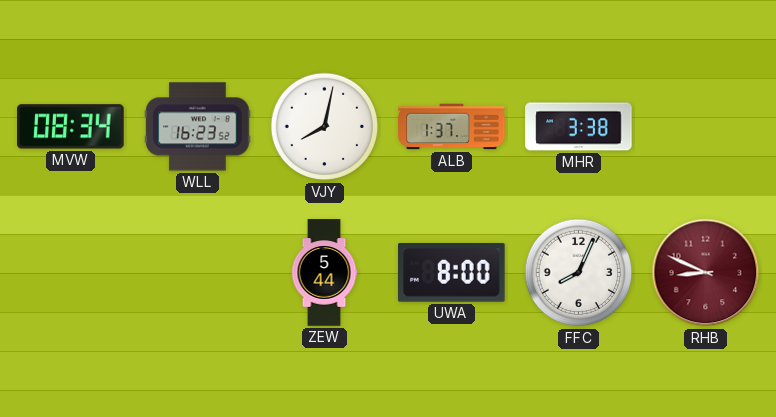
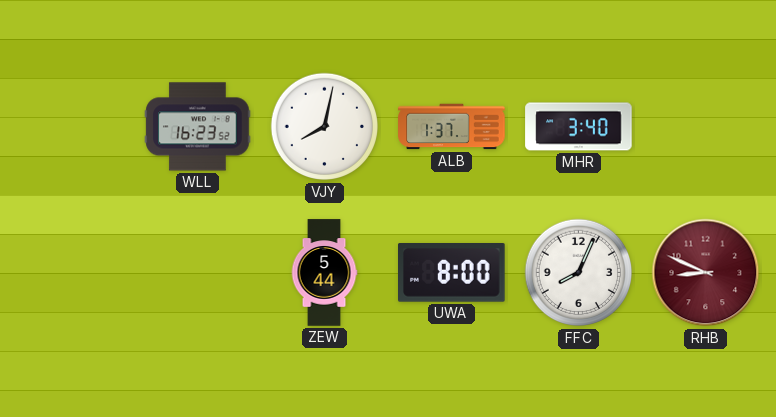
MVW: 08:34 -> none (71, 127)
MHR: 3:38 -> 3:40 (579, 127)
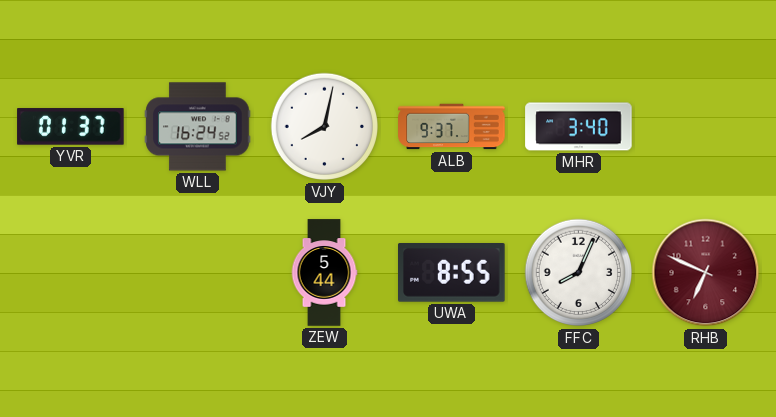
YVR: none -> 01:37 (71, 127)
WLL: 16:23 -> 16:24 (198, 127)
ALB: 1:37 -> 9:37 (452, 127)
UWA: 8:00 -> 8:55 (452, 273)
RHB: 8:49 -> 6:49 (706, 273)
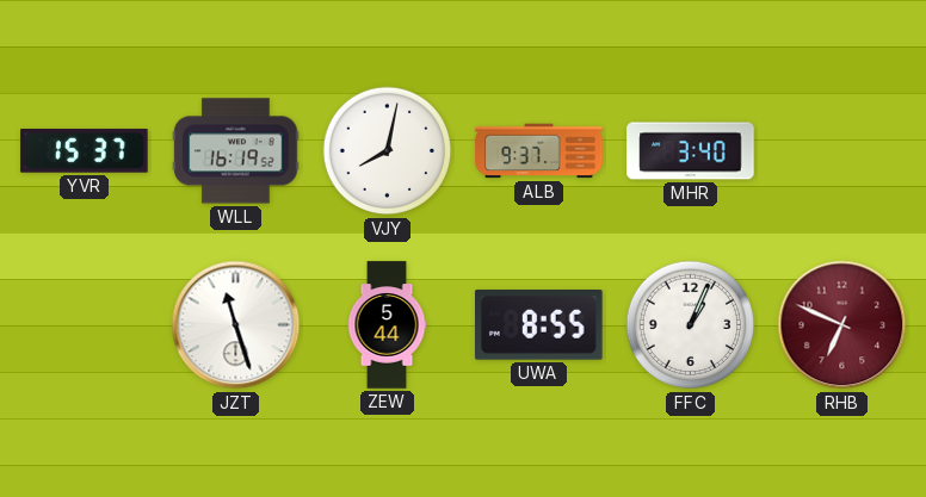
YVR: 01:37 -> 15:37 (85, 151)
WLL: 16:24 -> 16:19 (236, 151)
JZT: none -> 11:27 (236, 325)
FFC: 8:04 -> 1:04 (691, 325)
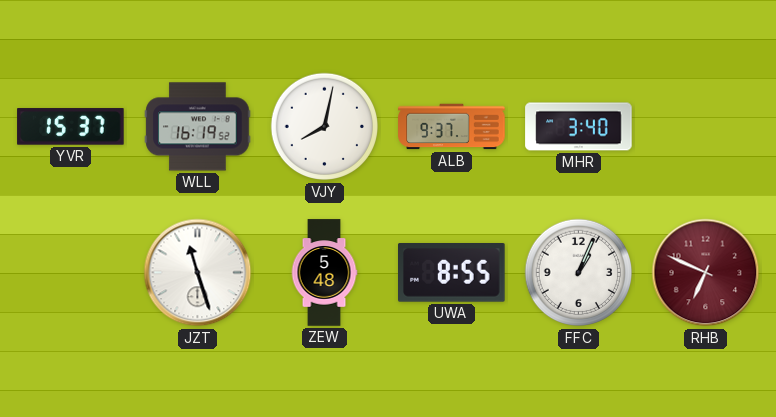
ZEW: 5:44 -> 5:48 (324, 273)
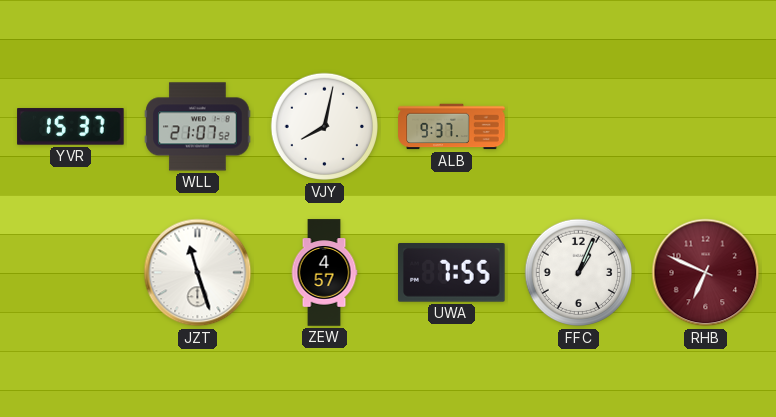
WLL: 16:19 -> 21:07 (198, 127)
MHR: 3:40 -> none (579, 127)
ZEW: 5:48 -> 4:57 (324, 273)
UWA: 8:55 -> 7:55 (452, 273)
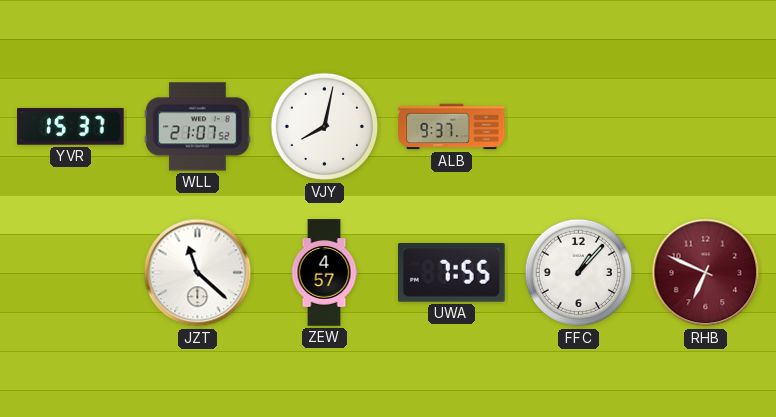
JZT: 11:27 -> 11:22 (198, 273)
FFC: 1:04 -> 1:07 (579, 273)
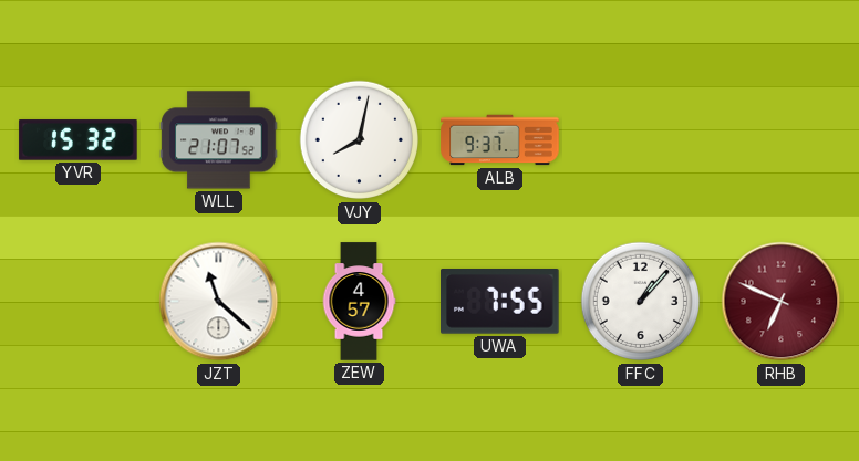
YVR: 15:37 -> 15:32 (79, 140)
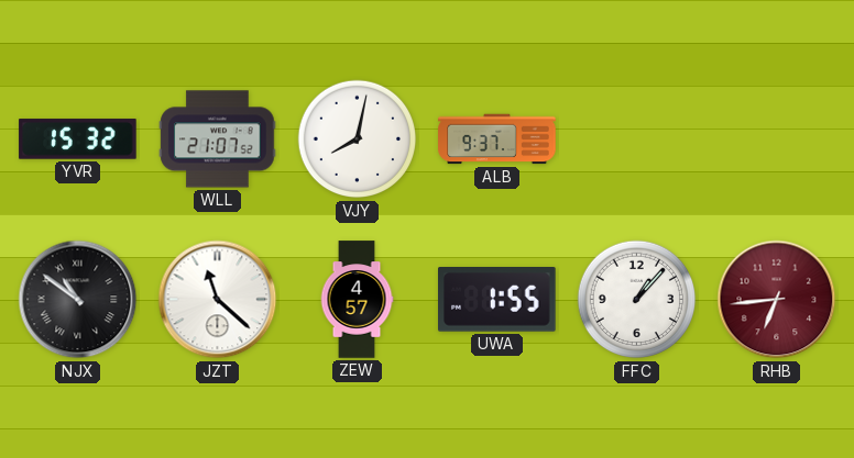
NJX: none -> 10:51 (78, 300)
UWA: 7:55 -> 1:55 (497, 300)
RHB: 6:49 -> 6:44 (777, 300)
